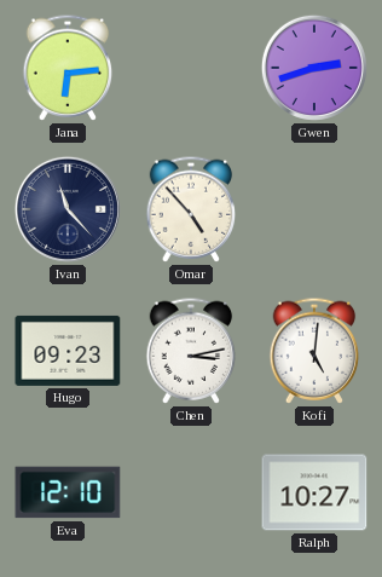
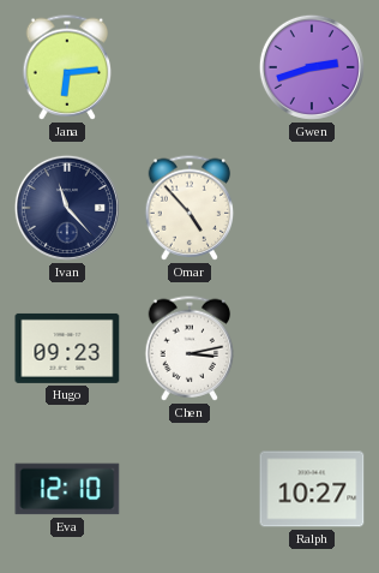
Kofi: 5:01 -> none (314, 351)
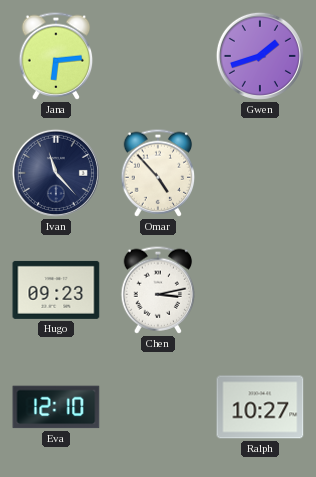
Gwen: 2:42 -> 1:42 (260, 56)
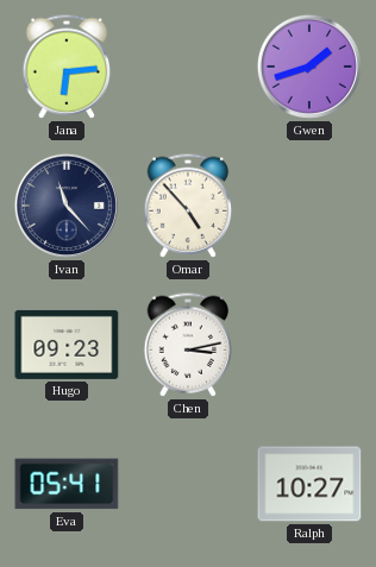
Eva: 12:10 -> 05:41 (67, 484)
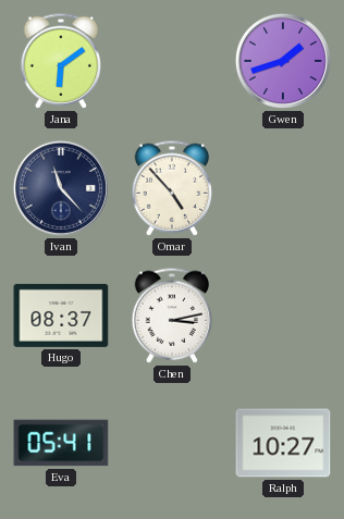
Jana: 6:14 -> 6:09 (61, 61)
Hugo: 09:23 -> 08:37 (61, 316)
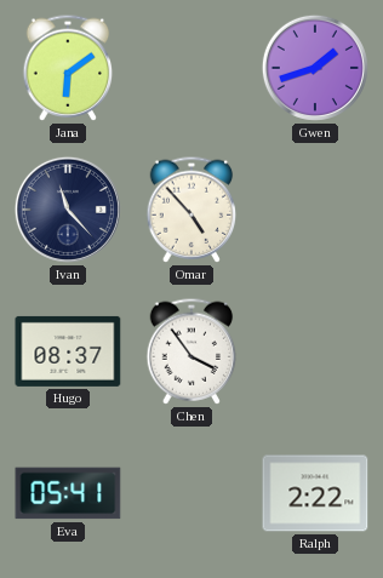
Chen: 3:13 -> 3:54 (191, 351)
Ralph: 10:27 -> 2:22 (315, 493)
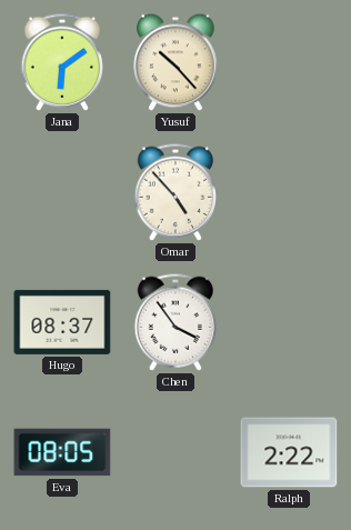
Yusuf: none -> 10:23 (175, 62)
Gwen: 1:42 -> none (315, 68)
Ivan: 11:23 -> none (68, 210)
Eva: 05:41 -> 08:05 (62, 452)
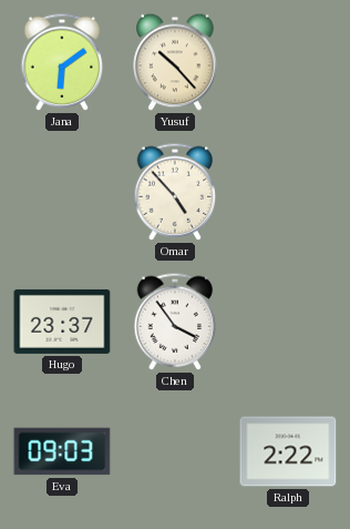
Hugo: 08:37 -> 23:37 (62, 322)
Eva: 08:05 -> 09:03 (62, 451)
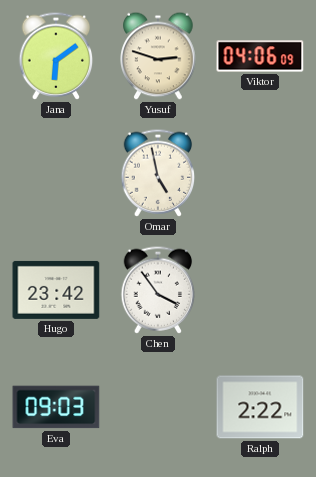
Yusuf: 10:23 -> 2:48 (158, 56)
Viktor: none -> 04:06 (260, 56)
Omar: 4:53 -> 4:58 (158, 173)
Hugo: 23:37 -> 23:42 (56, 290)
